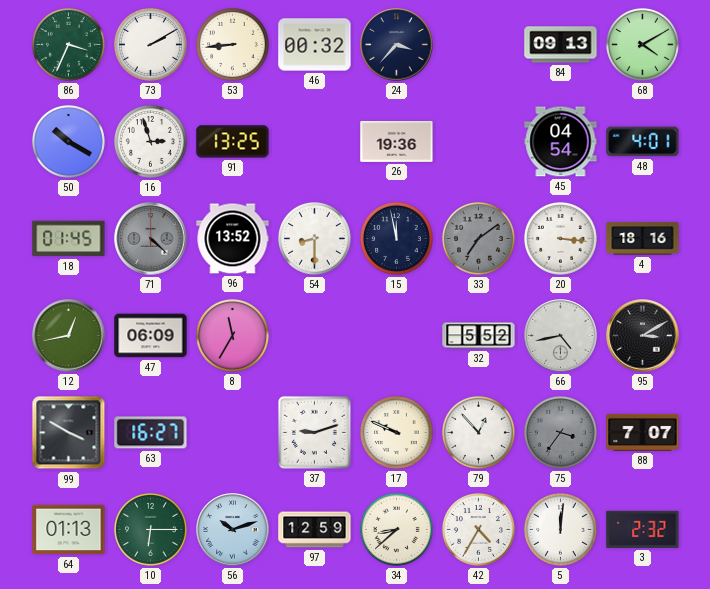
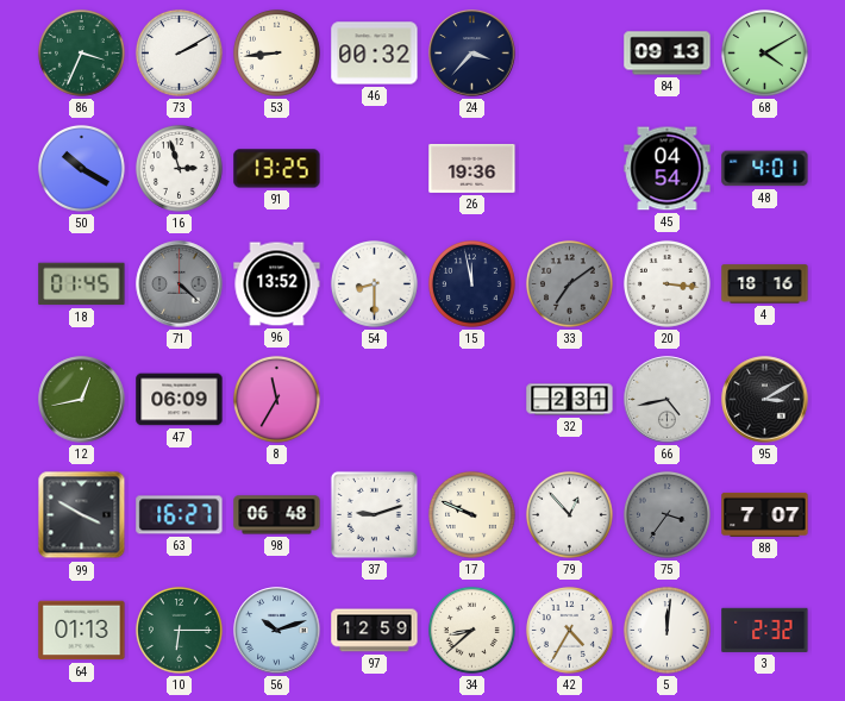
32: 5:52 -> 2:31 (570, 400)
98: none -> 06:48 (277, 515)
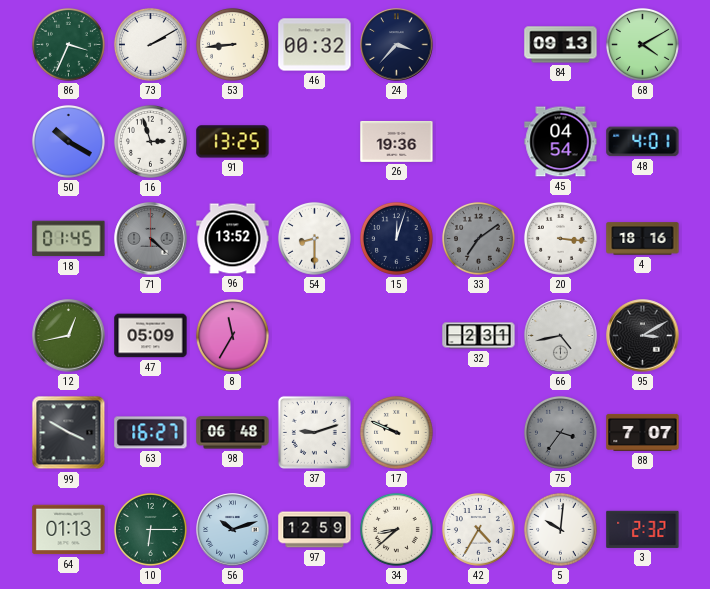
15: 11:58 -> 12:03 (396, 238)
47: 06:09 -> 05:09 (151, 336)
79: 12:53 -> none (569, 514)
5: 12:01 -> 10:01 (560, 529)
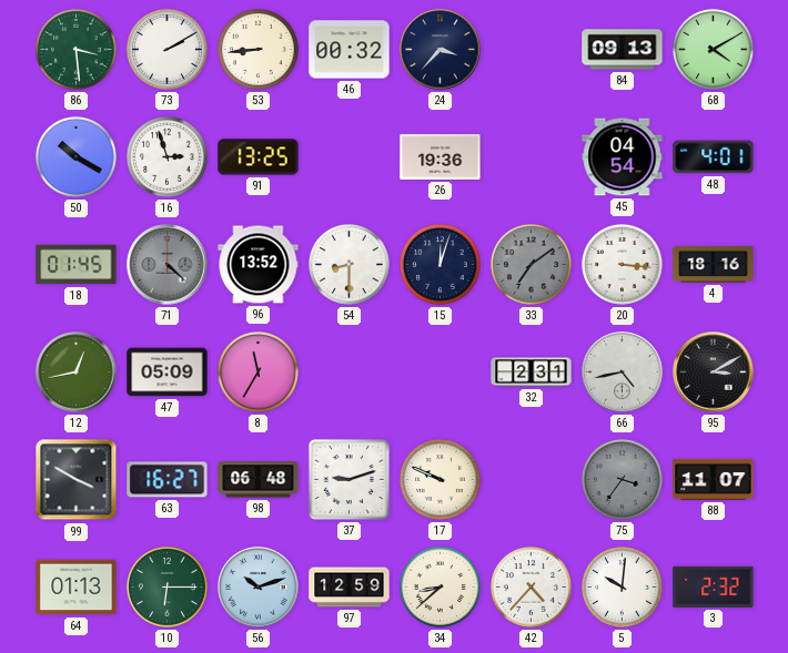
86: 3:34 -> 3:29 (75, 49)
88: 7:07 -> 11:07 (714, 479)
42: 4:35 -> 4:37 (531, 586)
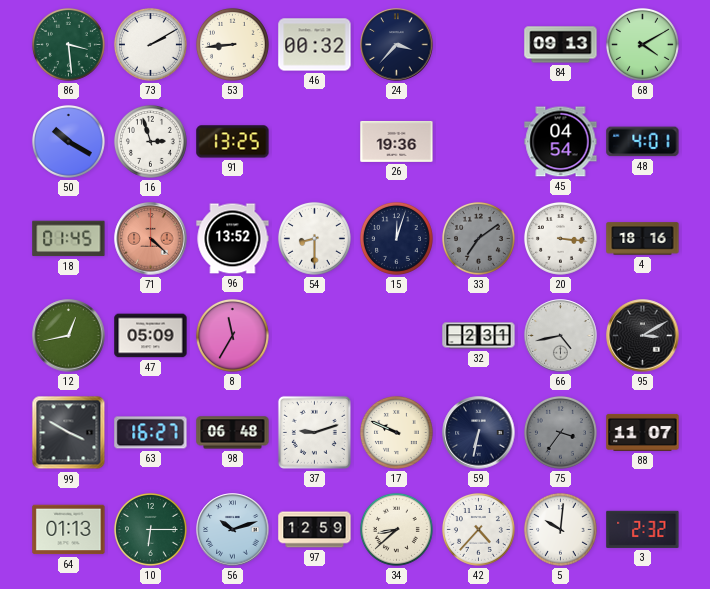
71 dial: grey -> salmon (151, 239)
59: none -> 6:32 (479, 433)
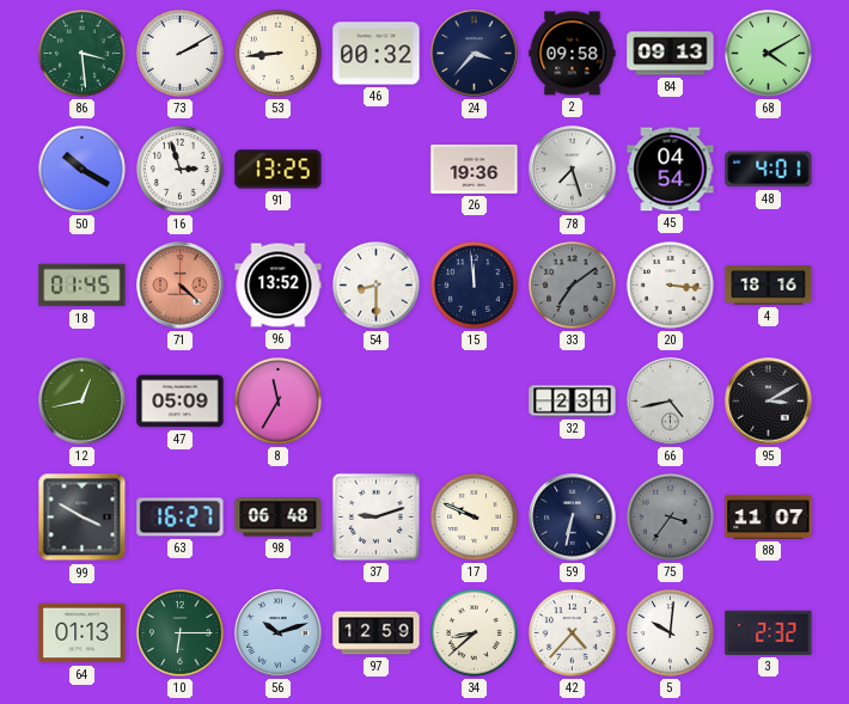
2: none -> 09:58 (573, 54)
78: none -> 7:27 (573, 170)
15: 12:03 -> 11:59 (474, 284)
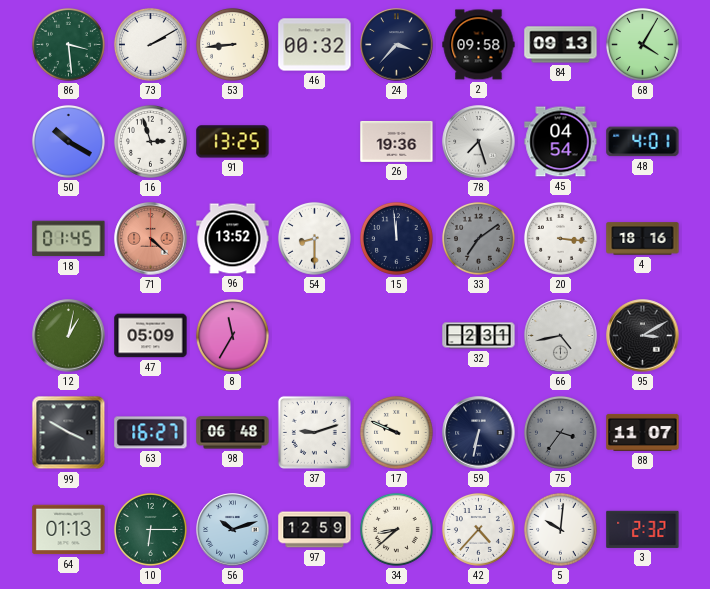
68: 4:10 -> 4:05 (642, 44)
12: 12:43 -> 1:02 (69, 336)
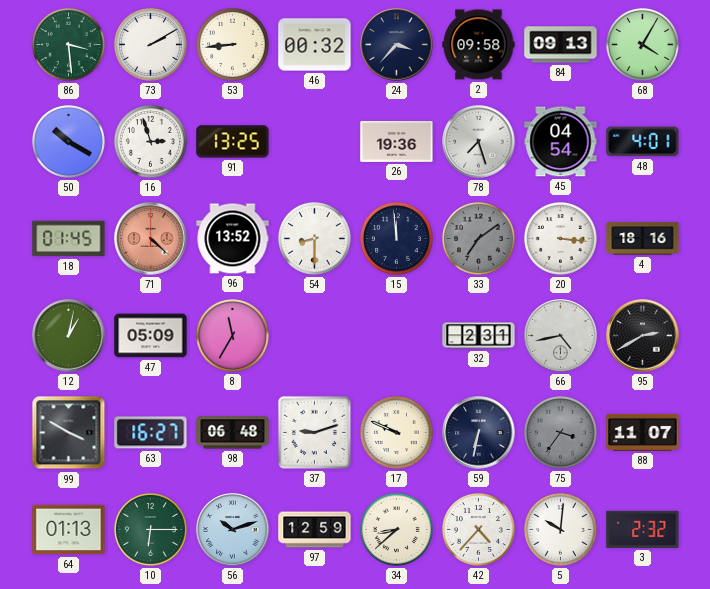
95: 3:10 -> 2:40 (643, 336)
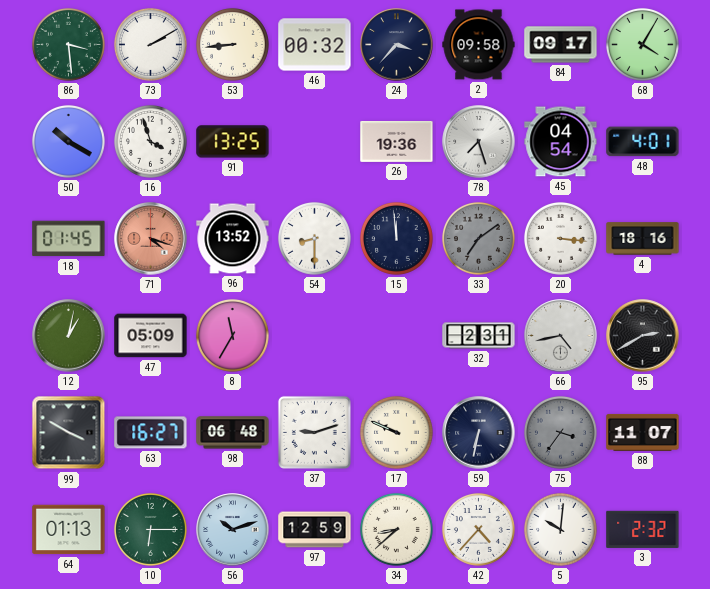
84: 09:13 -> 09:17 (561, 45)
16: 2:57 -> 3:57 (150, 141)
71: 4:22 -> 4:18 (151, 239)
